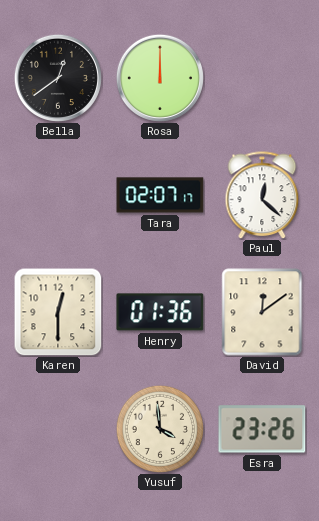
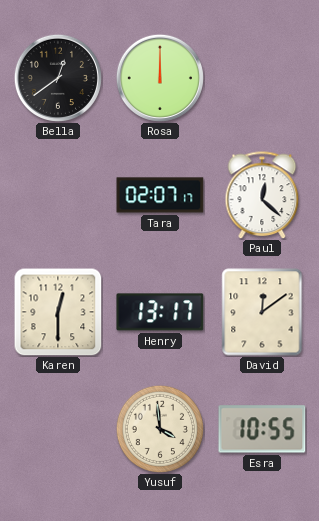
Henry: 01:36 -> 13:17 (160, 312)
Esra: 23:26 -> 10:55 (262, 429)
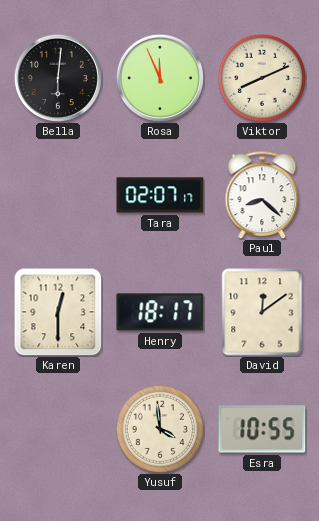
Bella: 12:39 -> 6:01 (58, 78)
Rosa: 12:00 -> 11:56 (160, 78)
Viktor: none -> 8:11 (261, 77)
Paul: 12:22 -> 8:22 (262, 195)
Henry: 13:17 -> 18:17 (160, 312)
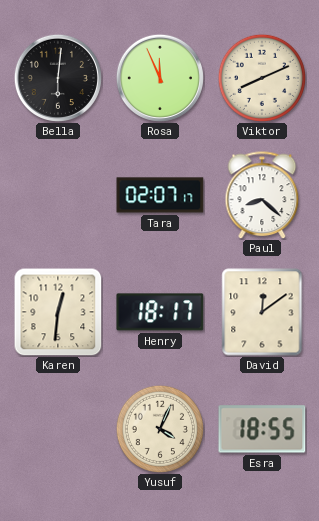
Karen: 12:30 -> 12:31 (58, 312)
Yusuf: 3:59 -> 4:04 (159, 428)
Esra: 10:55 -> 18:55 (262, 429)
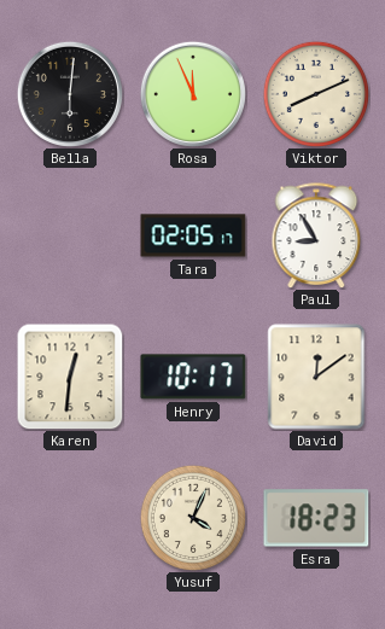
Tara: 02:07 -> 02:05 (193, 235)
Paul: 8:22 -> 8:55 (316, 235)
Henry: 18:17 -> 10:17 (193, 377)
Esra: 18:55 -> 18:23 (316, 518)
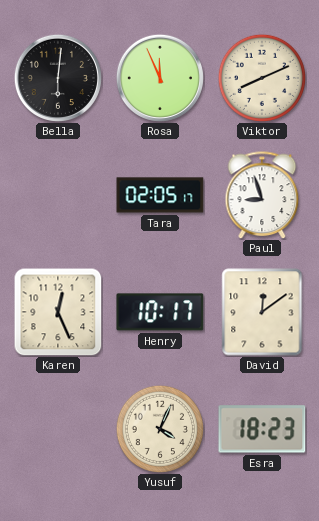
Paul: 8:55 -> 8:57 (262, 195)
Karen: 12:31 -> 12:26 (58, 312)
